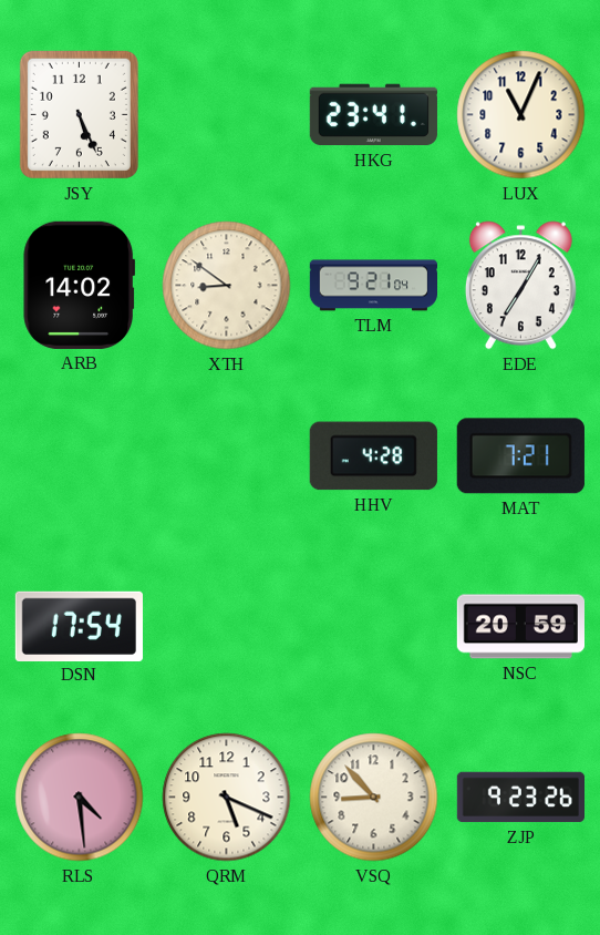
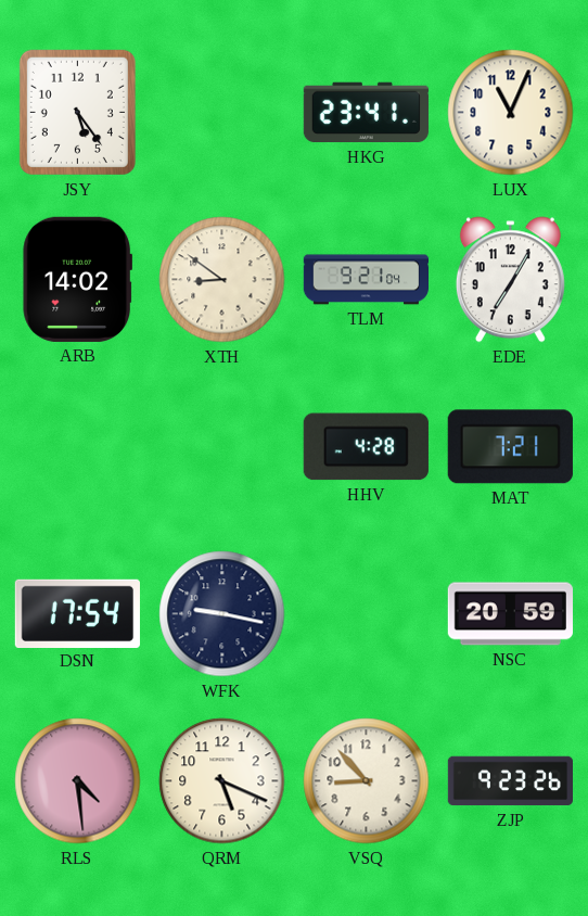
JSY: 5:26 -> 5:24 (77, 112)
WFK: none -> 9:17 (222, 614)
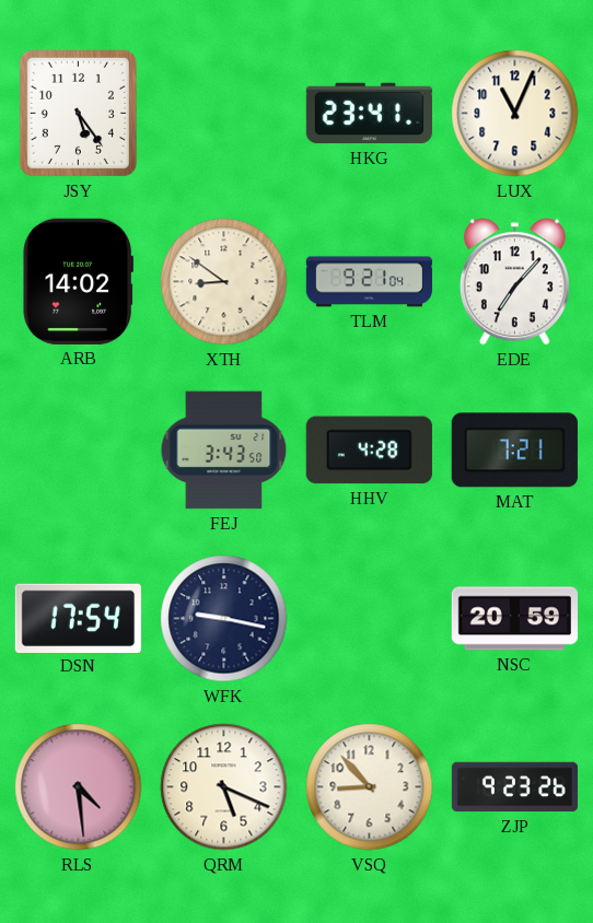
EDE: 7:05 -> 7:07 (514, 282)
FEJ: none -> 3:43 (224, 451)
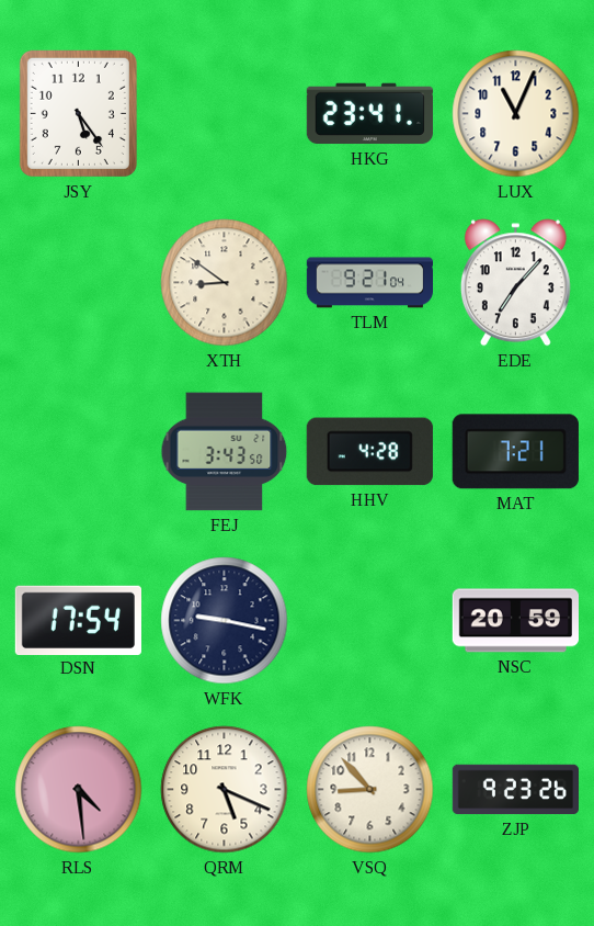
ARB: 14:02 -> none (78, 281)
